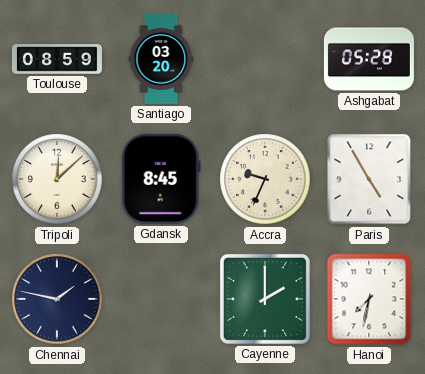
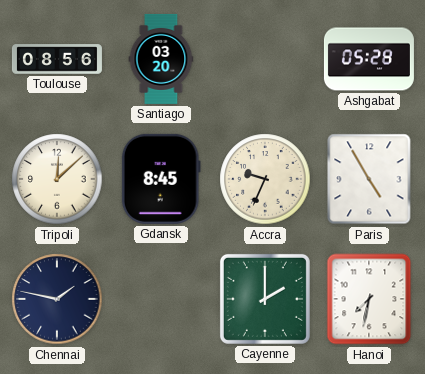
Toulouse: 08:59 -> 08:56 (57, 59)
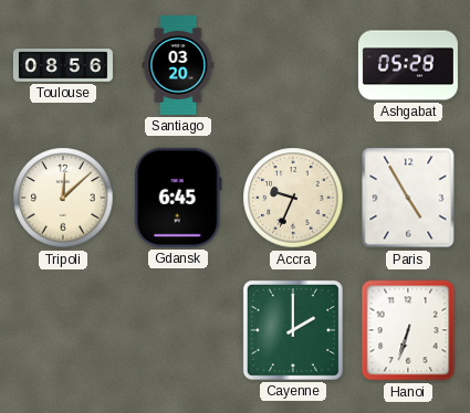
Gdansk: 8:45 -> 6:45 (178, 198)
Chennai: 1:47 -> none (57, 299)
Hanoi: 7:32 -> 6:33 (408, 330)
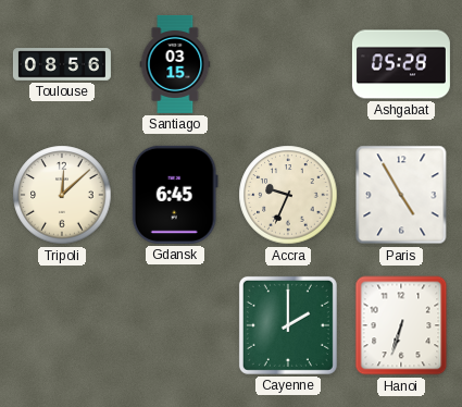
Santiago: 03:20 -> 03:15 (175, 64)
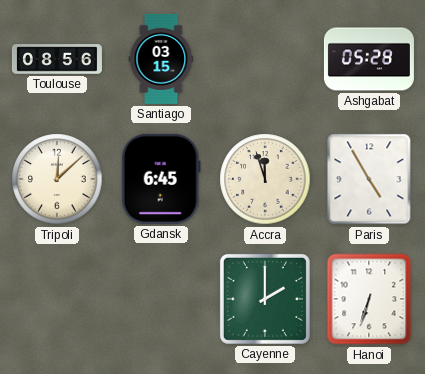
Accra: 9:34 -> 11:57 (265, 179)
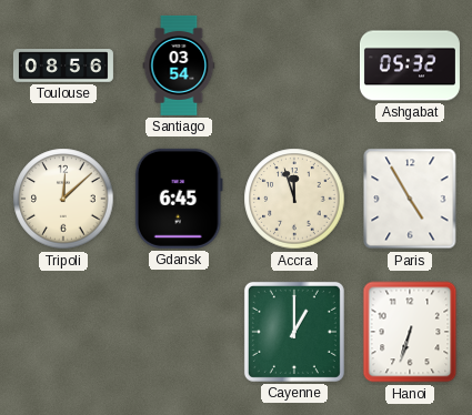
Santiago: 03:15 -> 03:54 (179, 65)
Ashgabat: 05:28 -> 05:32 (410, 65)
Cayenne: 2:00 -> 1:00 (294, 332)
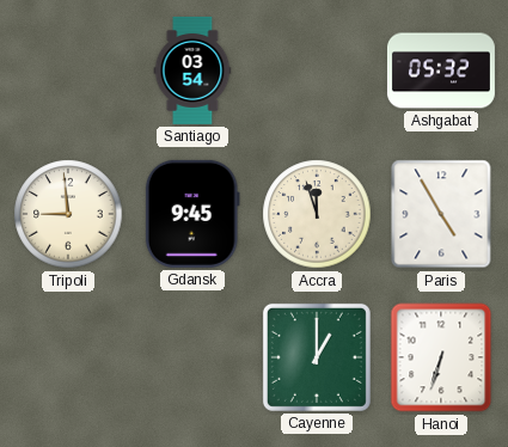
Toulouse: 08:56 -> none (63, 65)
Tripoli: 12:08 -> 8:59 (68, 214)
Gdansk: 6:45 -> 9:45 (192, 214)
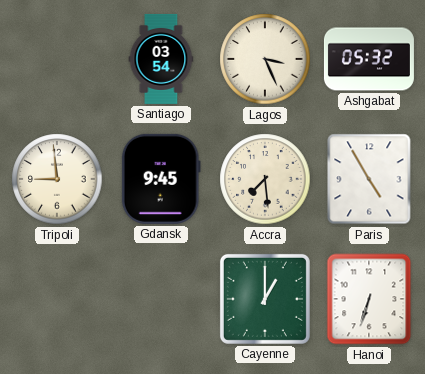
Lagos: none -> 3:26 (265, 59)
Accra: 11:57 -> 7:29 (265, 179)
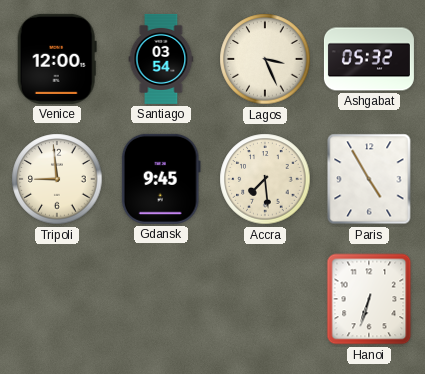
Venice: none -> 12:00 (57, 59)
Cayenne: 1:00 -> none (265, 299)
